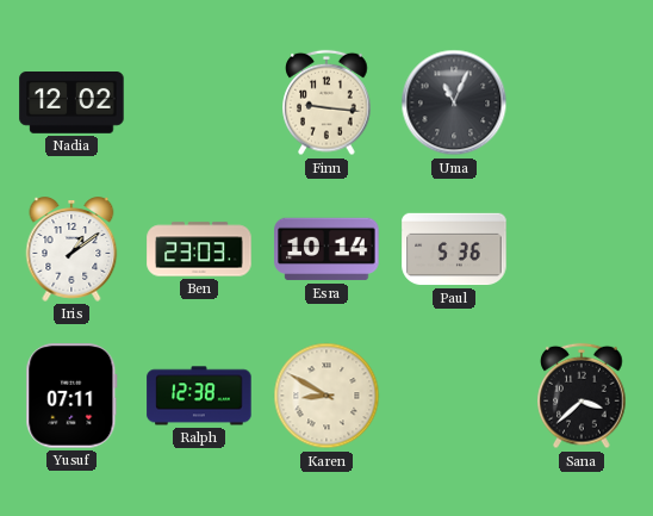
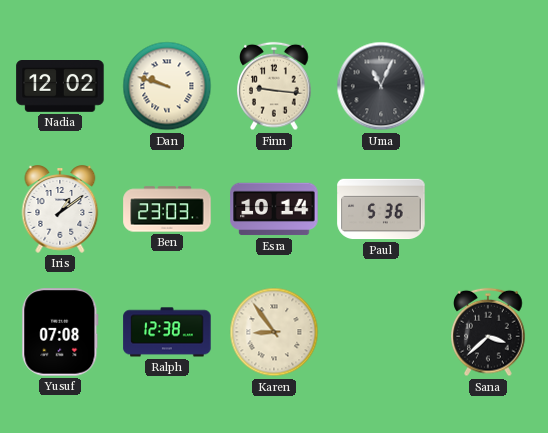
Dan: none -> 9:48 (167, 86)
Yusuf: 07:11 -> 07:08 (60, 332)
Karen: 8:50 -> 8:54 (274, 332)
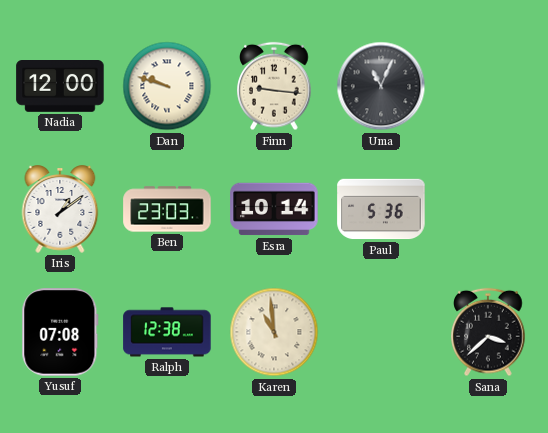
Nadia: 12:02 -> 12:00 (60, 87)
Karen: 8:54 -> 10:59 (274, 332)
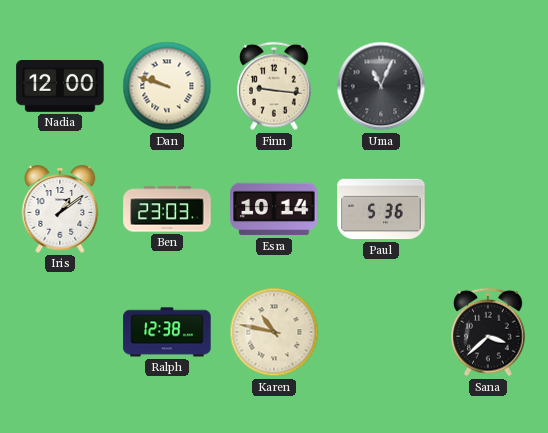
Yusuf: 07:08 -> none (60, 332)
Karen: 10:59 -> 10:47 (274, 332)
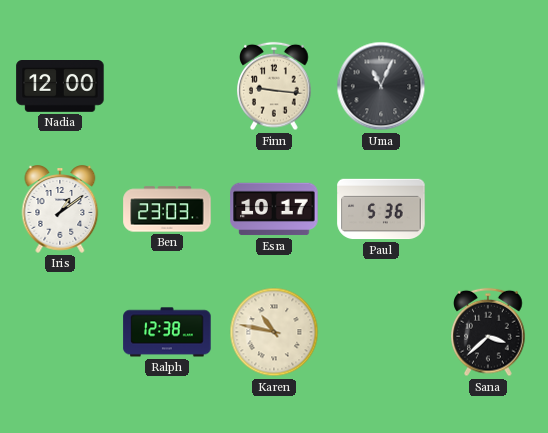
Dan: 9:48 -> none (167, 86)
Esra: 10:14 -> 10:17 (274, 209)
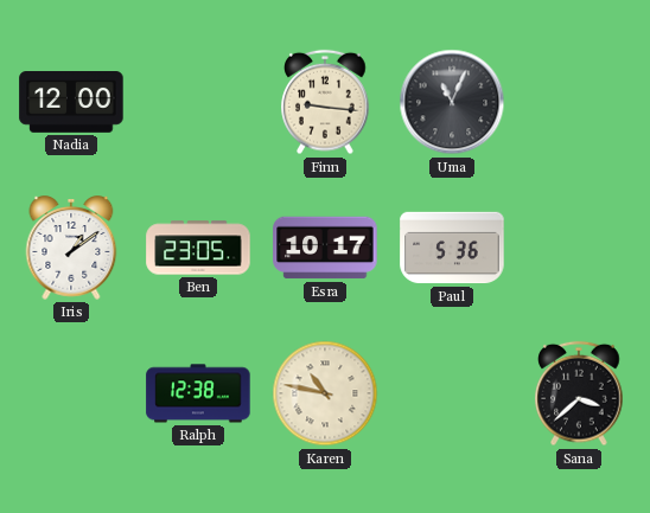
Ben: 23:03 -> 23:05 (198, 248)
